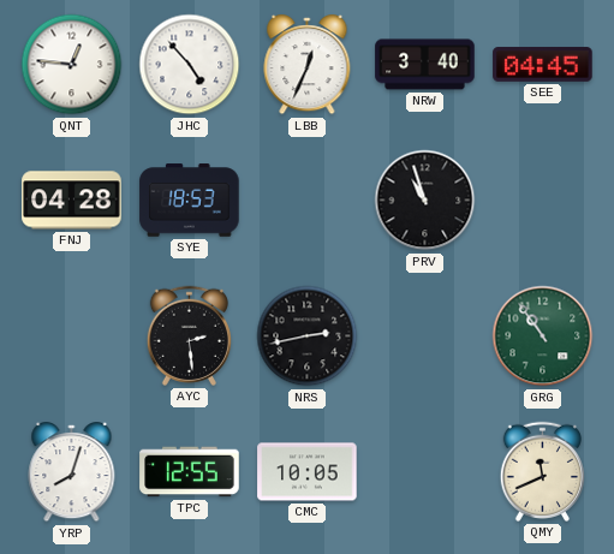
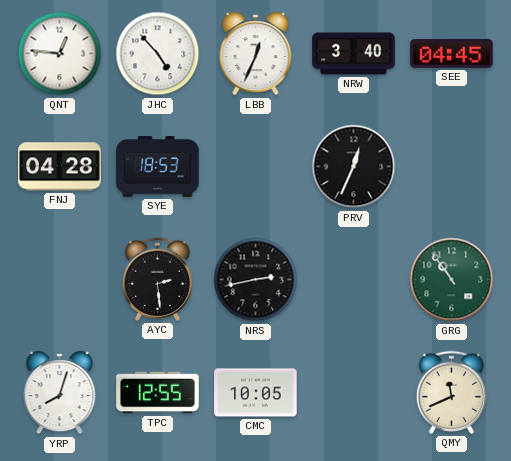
PRV: 10:57 -> 12:34 (354, 167)
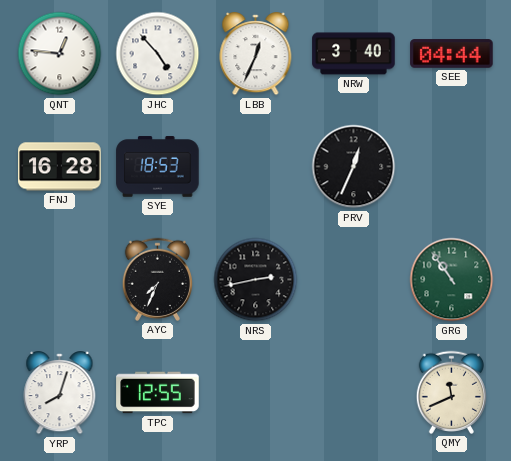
SEE: 04:45 -> 04:44 (452, 54)
FNJ: 04:28 -> 16:28 (60, 167)
AYC: 2:29 -> 7:34 (157, 279)
CMC: 10:05 -> none (256, 393)
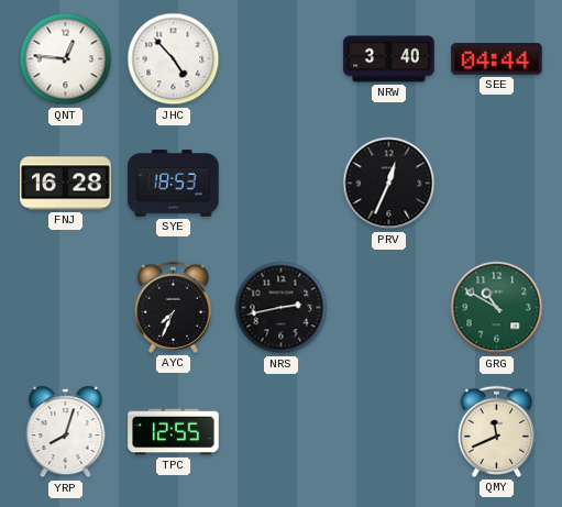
LBB: 12:34 -> none (256, 54)
GRG: 10:54 -> 10:50 (497, 308)
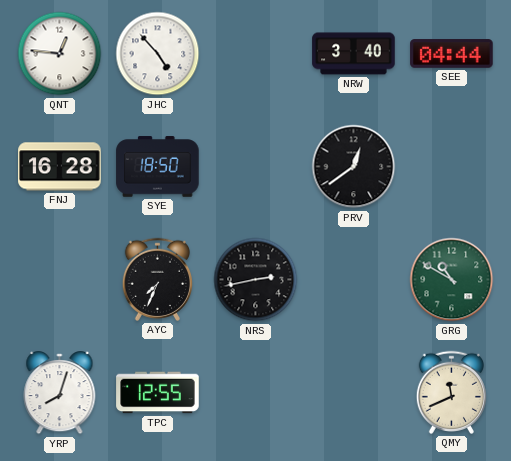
SYE: 18:53 -> 18:50 (158, 167)
PRV: 12:34 -> 12:39 (354, 167)
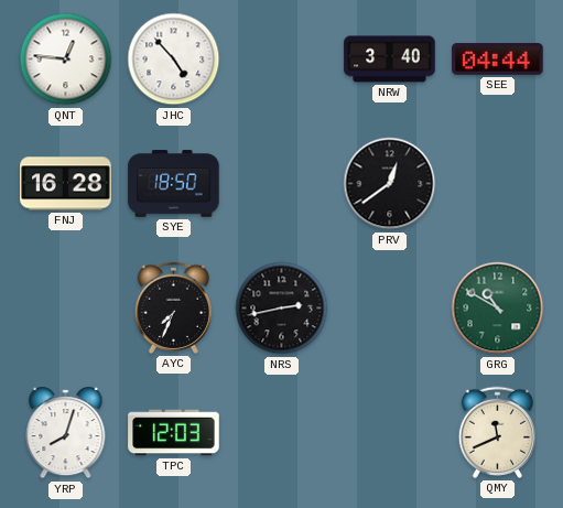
TPC: 12:55 -> 12:03 (174, 433)
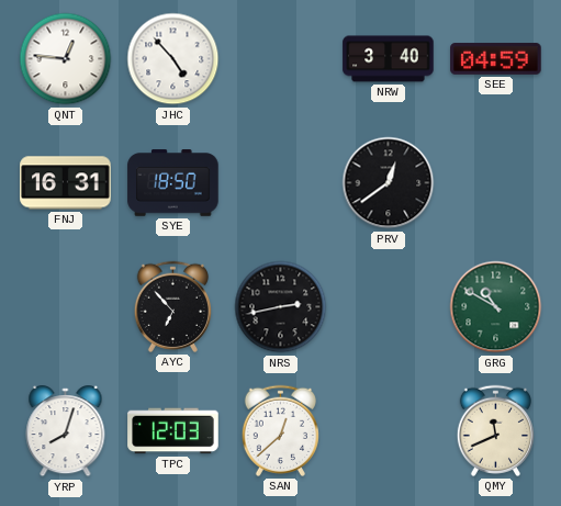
SEE: 04:44 -> 04:59 (496, 59)
FNJ: 16:28 -> 16:31 (66, 183)
AYC: 7:34 -> 6:53 (172, 306)
SAN: none -> 12:38 (280, 430)
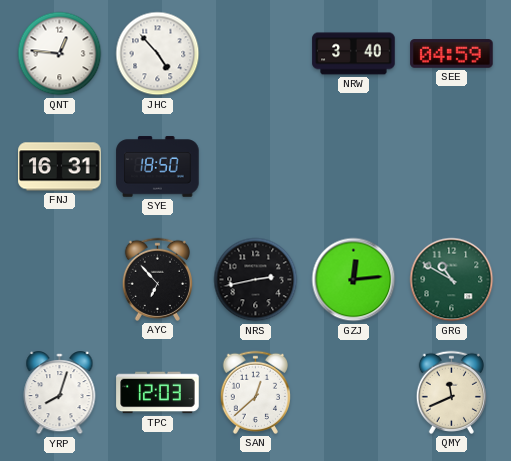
PRV: 12:39 -> none (389, 183)
GZJ: none -> 12:14 (354, 280)
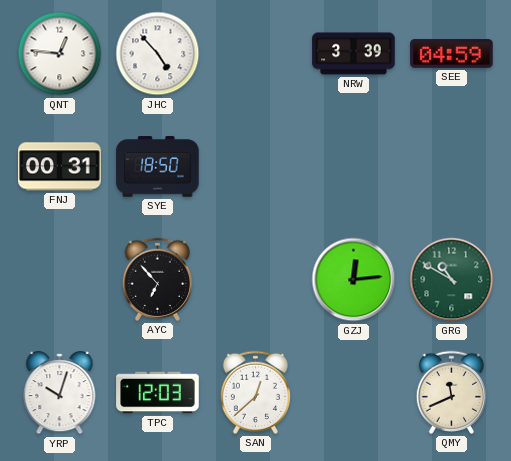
NRW: 3:40 -> 3:39 (354, 54)
FNJ: 16:31 -> 00:31 (60, 167)
NRS: 2:43 -> none (256, 280)
YRP: 8:03 -> 10:03 (60, 393)
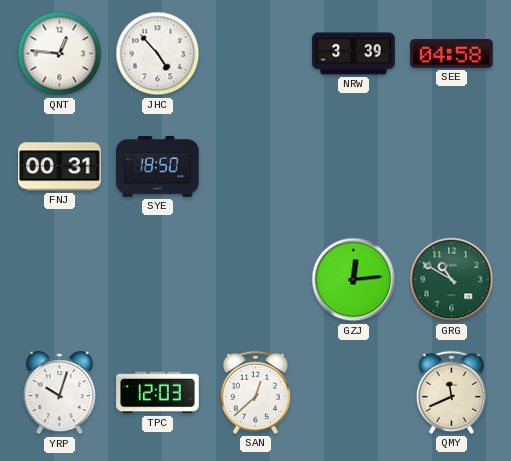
SEE: 04:59 -> 04:58 (452, 54)
AYC: 6:53 -> none (157, 279)
